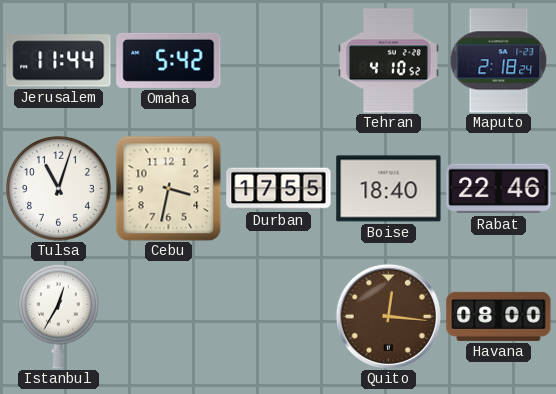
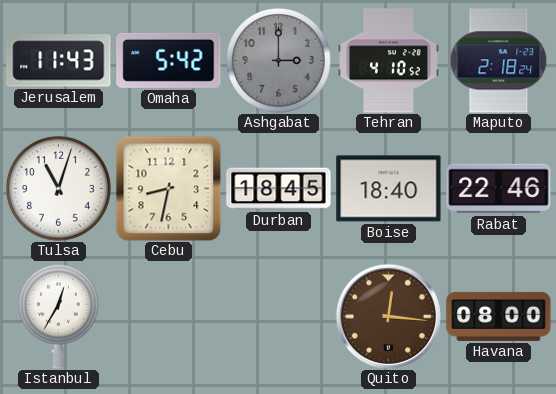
Jerusalem: 11:44 -> 11:43 (59, 61)
Ashgabat: none -> 3:00 (278, 60)
Cebu: 3:32 -> 8:32 (168, 188)
Durban: 17:55 -> 18:45 (279, 189)
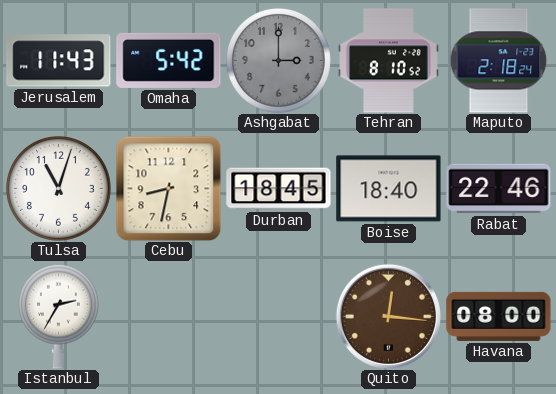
Tehran: 4:10 -> 8:10 (389, 61)
Istanbul: 12:35 -> 2:35 (58, 316)
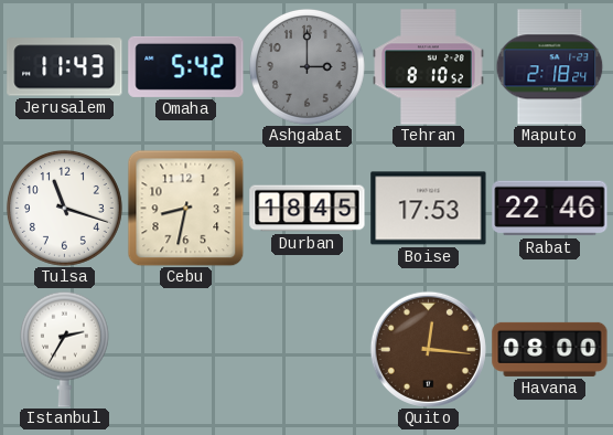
Tulsa: 11:03 -> 11:18 (64, 208)
Boise: 18:40 -> 17:53 (429, 209)
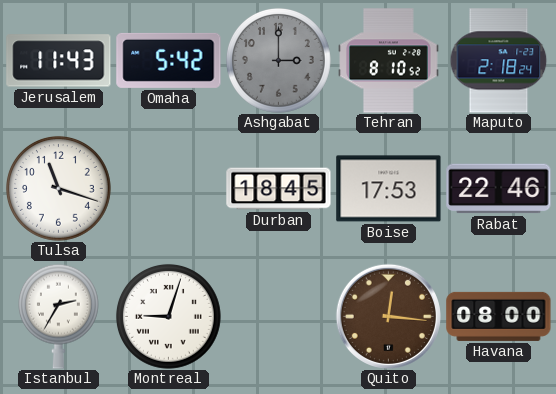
Cebu: 8:32 -> none (185, 208)
Montreal: none -> 9:03 (168, 316)
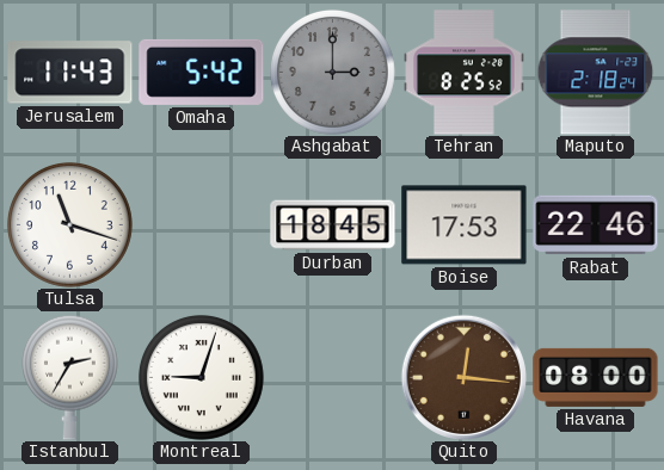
Tehran: 8:10 -> 8:25 (465, 73)
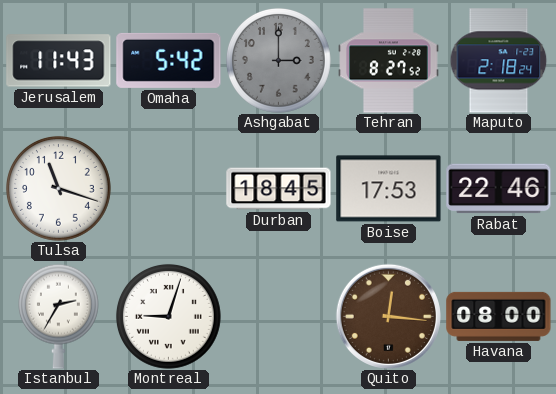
Tehran: 8:25 -> 8:27 (389, 61)
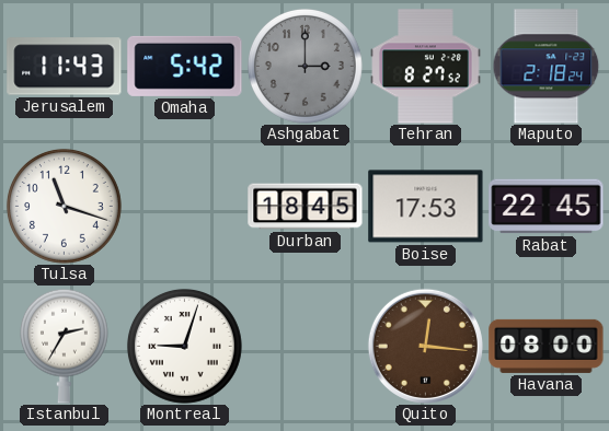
Rabat: 22:46 -> 22:45 (547, 207)
